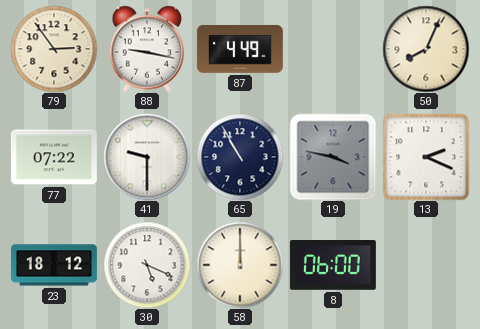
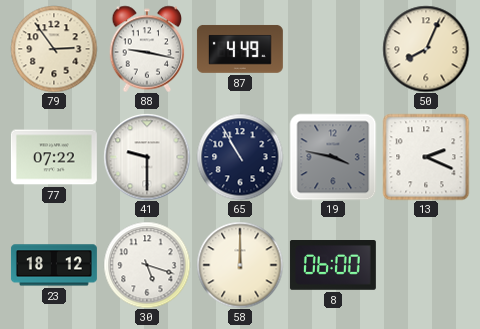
30: 5:19 -> 5:18 (147, 265)
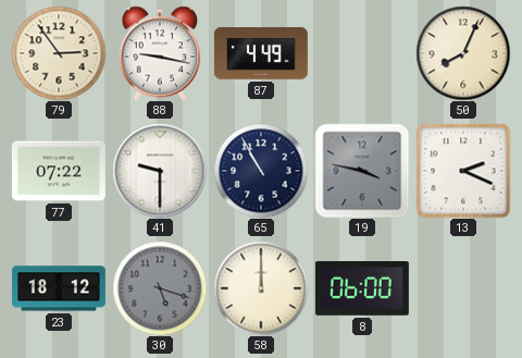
30 dial: white -> grey (160, 288)
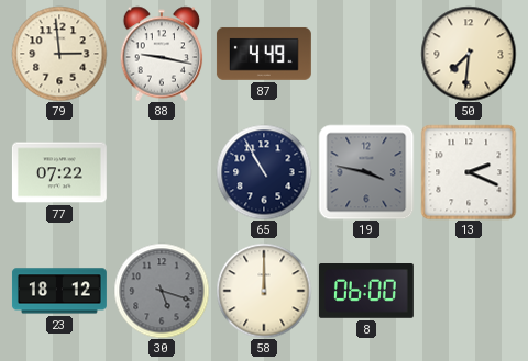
79: 2:54 -> 2:59 (59, 54)
50: 8:04 -> 7:31 (469, 54)
41: 9:30 -> none (160, 171)
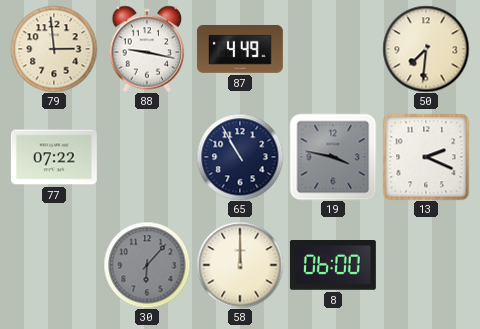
23: 18:12 -> none (59, 291)
30: 5:18 -> 6:07 (147, 265)
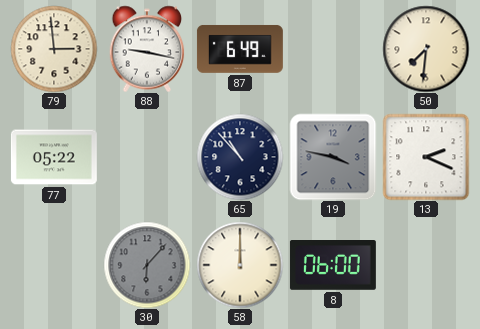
87: 4:49 -> 6:49 (240, 49)
77: 07:22 -> 05:22 (54, 157)
65: 10:55 -> 10:53 (240, 157)
